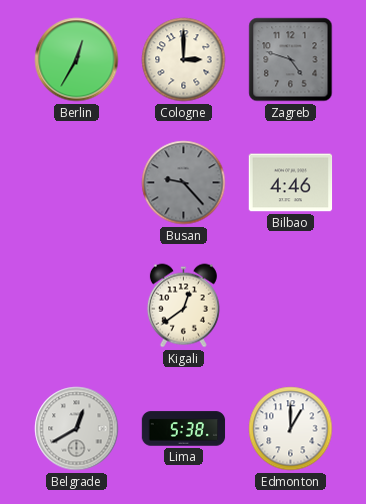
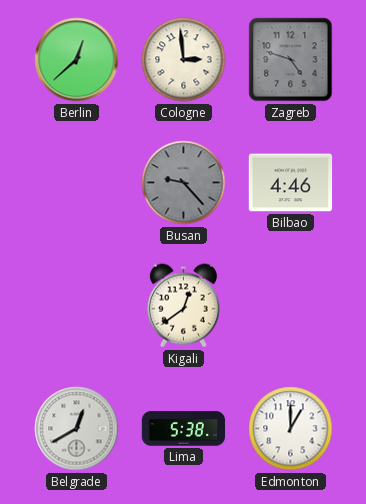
Berlin: 12:35 -> 12:38 (77, 60)
Cologne: 3:00 -> 2:59 (184, 60)
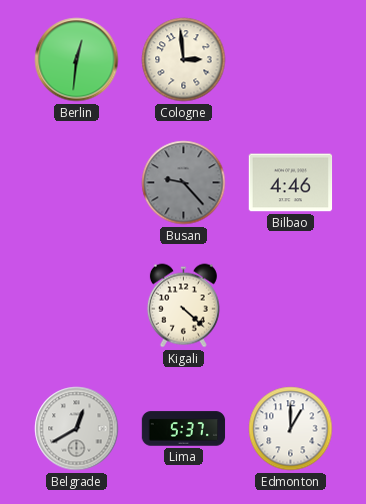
Berlin: 12:38 -> 12:31 (77, 60)
Zagreb: 4:48 -> none (291, 60)
Kigali: 12:39 -> 4:22 (183, 306)
Lima: 5:38 -> 5:37 (184, 429)
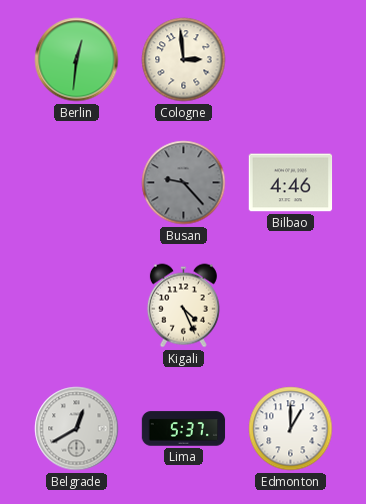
Kigali: 4:22 -> 4:26 (183, 306)
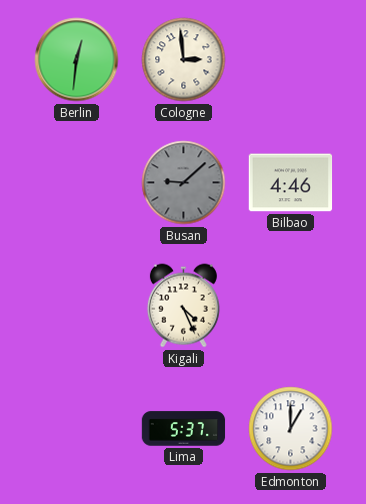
Busan: 9:23 -> 9:08 (184, 183)
Belgrade: 12:40 -> none (77, 429)
